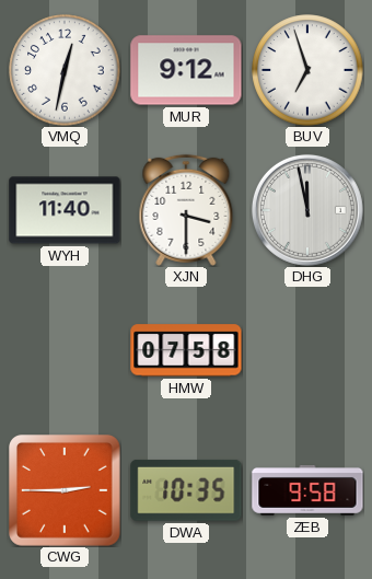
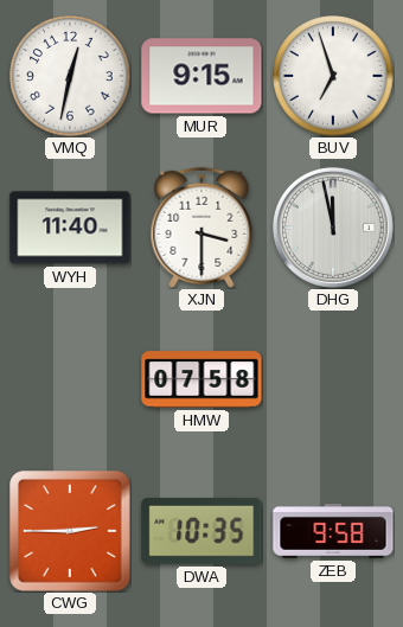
MUR: 9:12 -> 9:15 (201, 76)
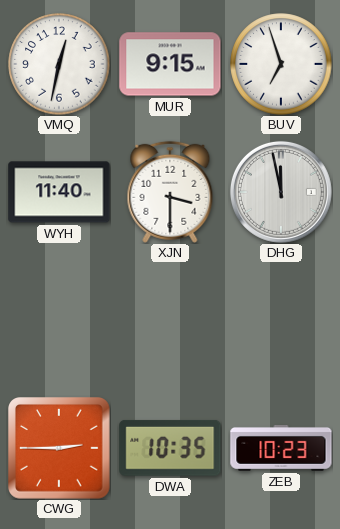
HMW: 07:58 -> none (201, 379)
ZEB: 9:58 -> 10:23 (281, 448)
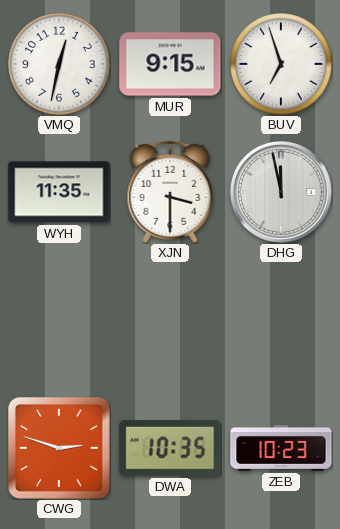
WYH: 11:40 -> 11:35 (59, 192)
CWG: 2:45 -> 2:48 (60, 449)
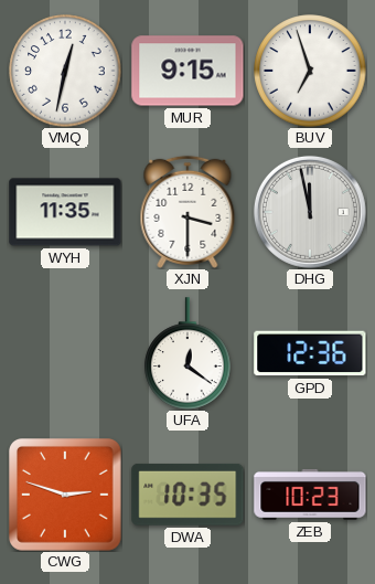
UFA: none -> 12:21 (187, 353)
GPD: none -> 12:36 (310, 353)
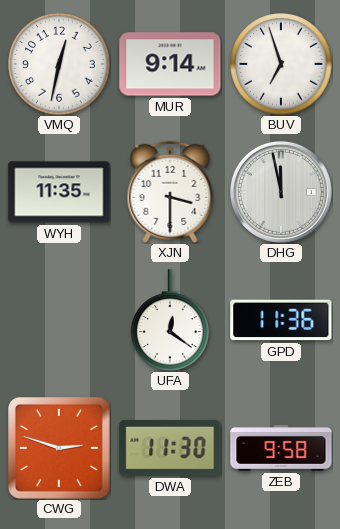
MUR: 9:15 -> 9:14 (170, 64)
GPD: 12:36 -> 11:36 (281, 320)
DWA: 10:35 -> 11:30 (170, 448)
ZEB: 10:23 -> 9:58 (281, 448)
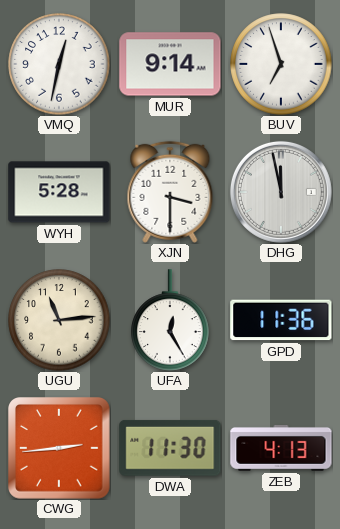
WYH: 11:35 -> 5:28 (59, 192)
UGU: none -> 11:14 (59, 320)
UFA: 12:21 -> 12:25 (170, 320)
CWG: 2:48 -> 2:44 (60, 449)
ZEB: 9:58 -> 4:13 (281, 448)
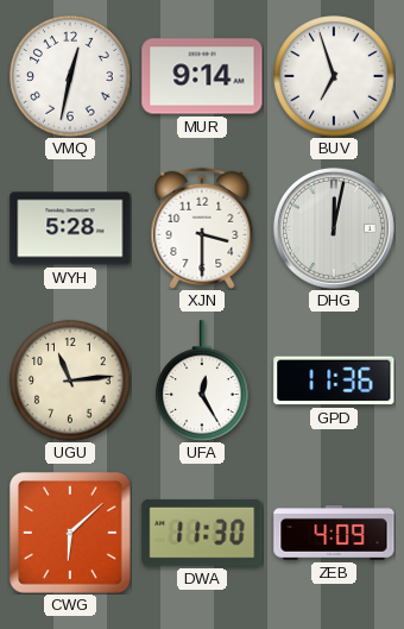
DHG: 11:58 -> 12:02 (334, 228)
CWG: 2:44 -> 6:08 (71, 534)
ZEB: 4:13 -> 4:09 (334, 533)
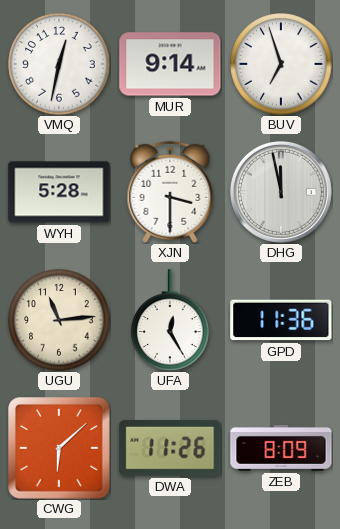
DHG: 12:02 -> 11:58 (281, 192)
DWA: 11:30 -> 11:26 (170, 448)
ZEB: 4:09 -> 8:09 (281, 448)
